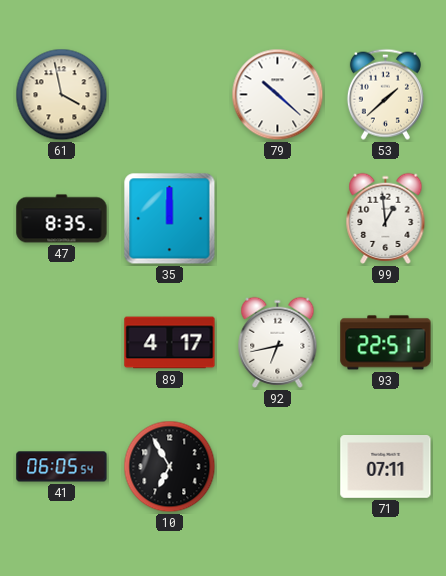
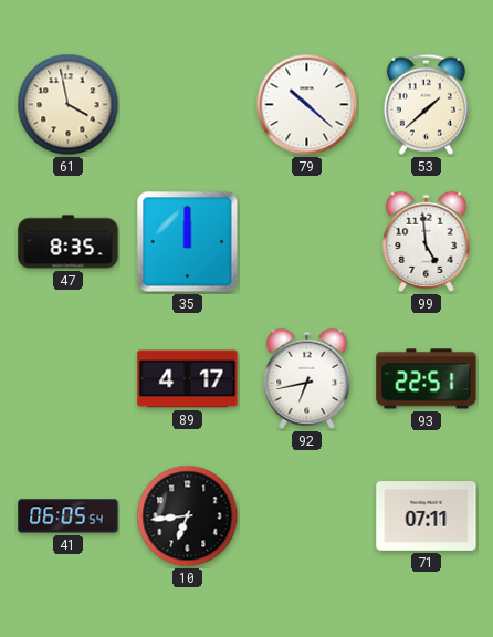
99: 12:59 -> 4:59 (427, 241)
10: 6:55 -> 6:44 (188, 516)
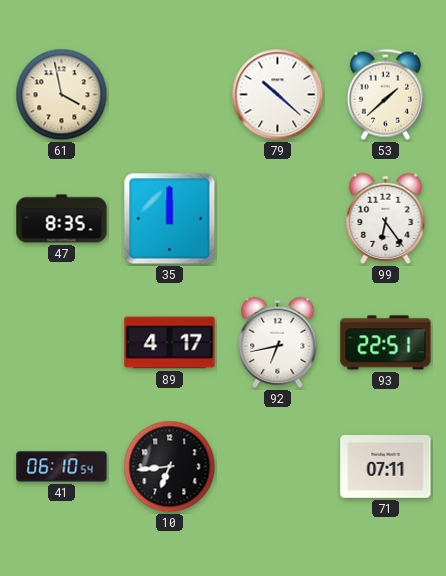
99: 4:59 -> 6:24 (386, 218)
41: 06:05 -> 06:10 (62, 467)
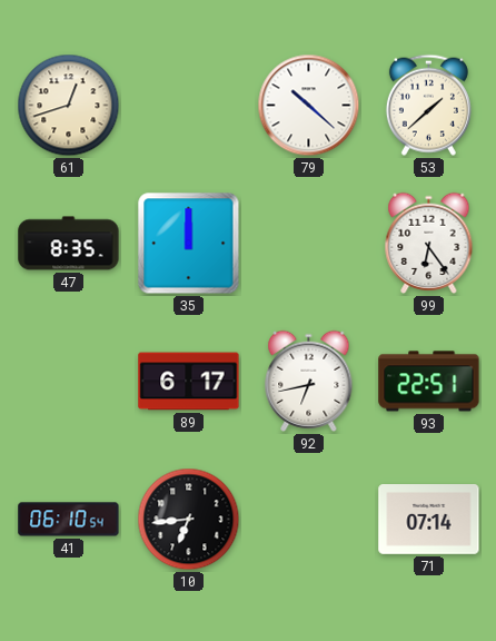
61: 3:58 -> 12:42 (69, 106)
89: 4:17 -> 6:17 (189, 382)
71: 07:11 -> 07:14 (429, 520)
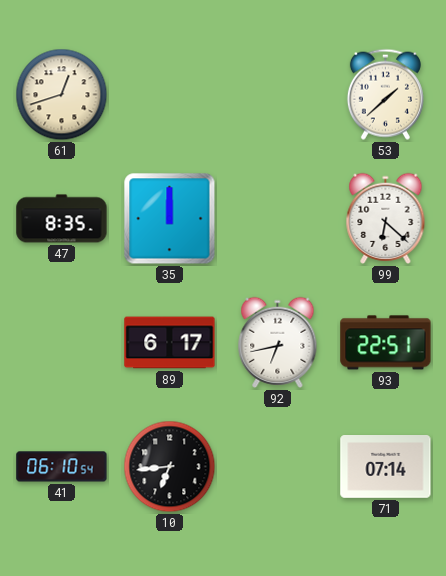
79: 10:22 -> none (309, 106)
99: 6:24 -> 6:22 (386, 218)
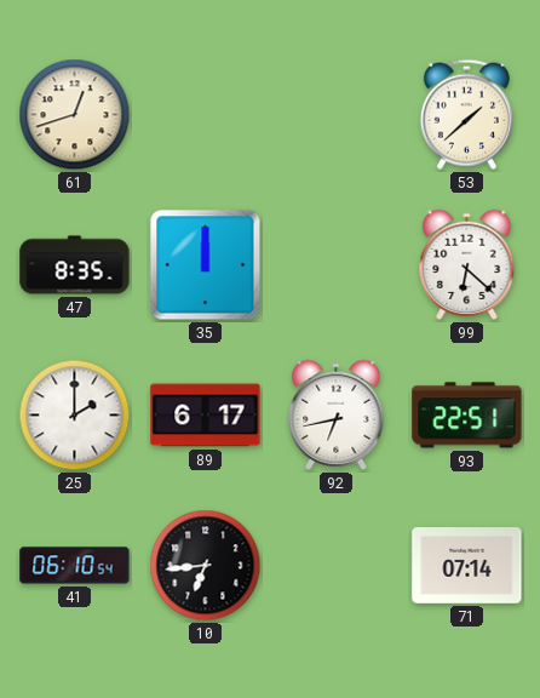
25: none -> 2:00 (75, 416)
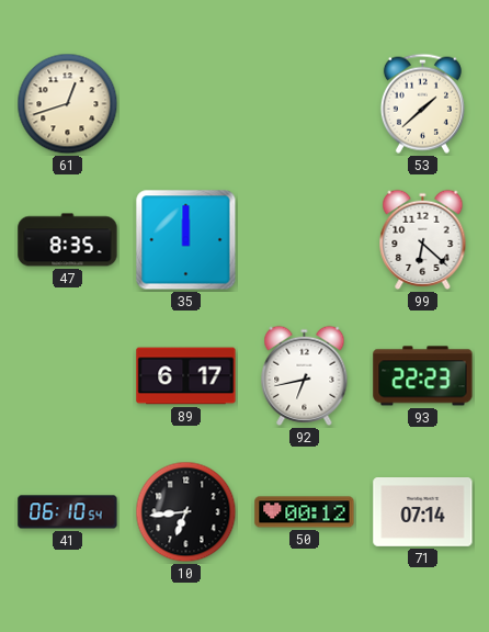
25: 2:00 -> none (75, 416)
93: 22:51 -> 22:23 (423, 376)
50: none -> 00:12 (305, 512)
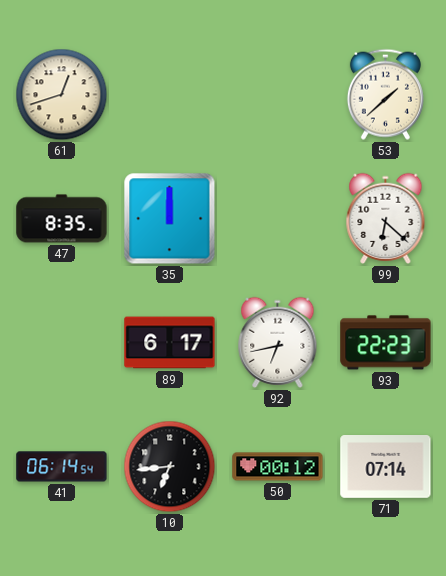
41: 06:10 -> 06:14 (62, 467)
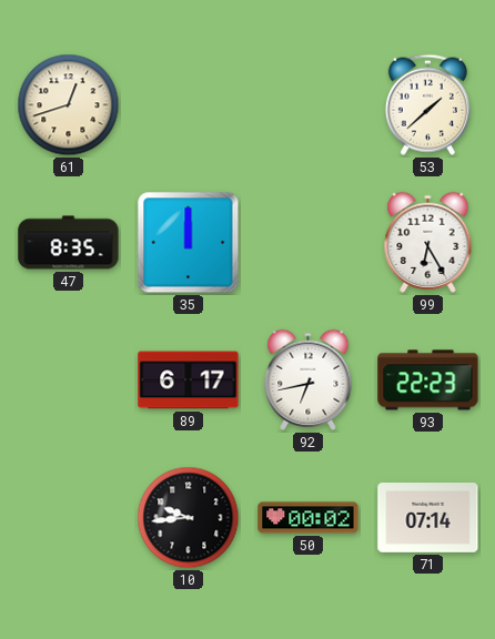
99: 6:22 -> 6:25 (428, 242)
41: 06:14 -> none (62, 467)
10: 6:44 -> 9:44 (189, 518)
50: 00:12 -> 00:02 (309, 518)
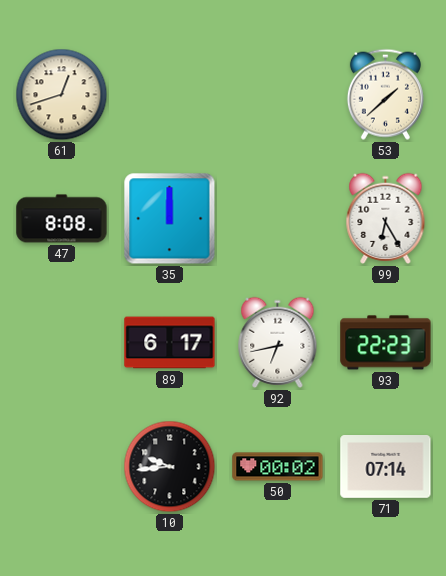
47: 8:35 -> 8:08 (62, 219)
